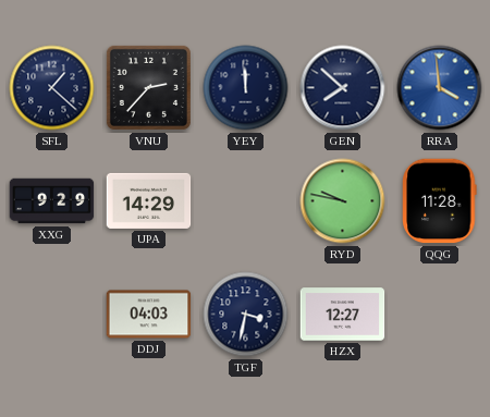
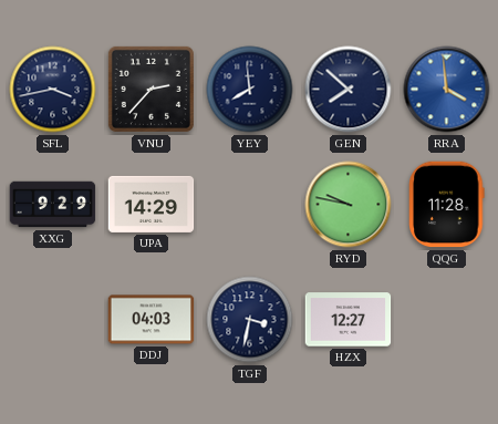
SFL: 1:22 -> 3:43 (53, 90)
YEY: 11:59 -> 7:59 (250, 90)
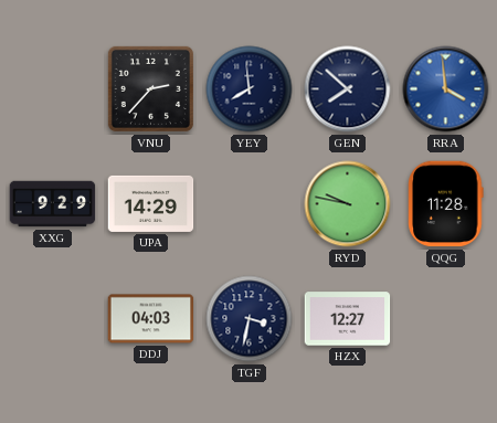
SFL: 3:43 -> none (53, 90)
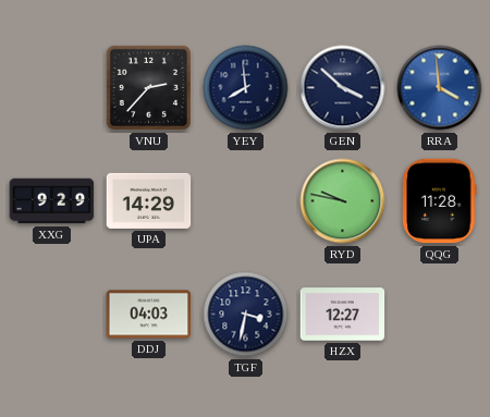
GEN: 7:52 -> 3:52 (343, 88)
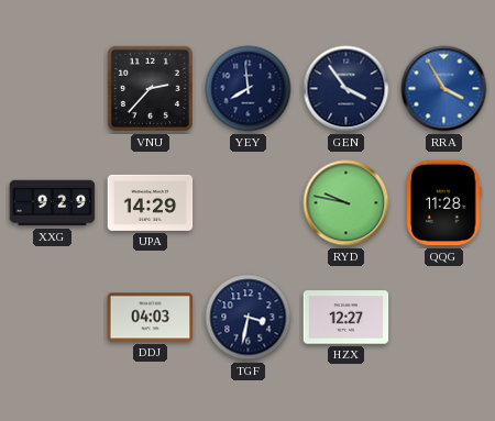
GEN: 3:52 -> 3:54 (346, 89)
RRA: 3:59 -> 3:55 (444, 89)
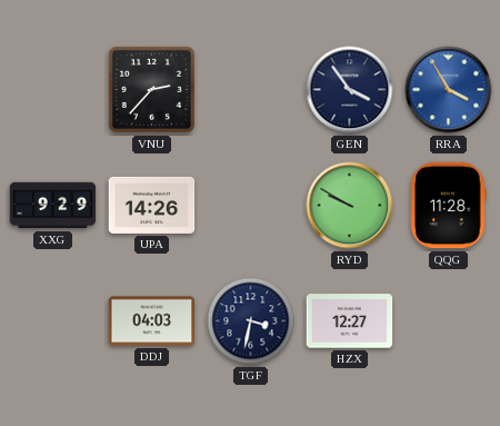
YEY: 7:59 -> none (249, 89)
UPA: 14:29 -> 14:26 (152, 205)
RYD: 9:47 -> 9:50 (350, 206)
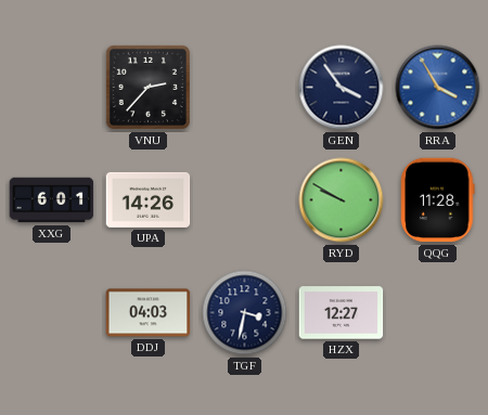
XXG: 9:29 -> 6:01 (52, 200)
